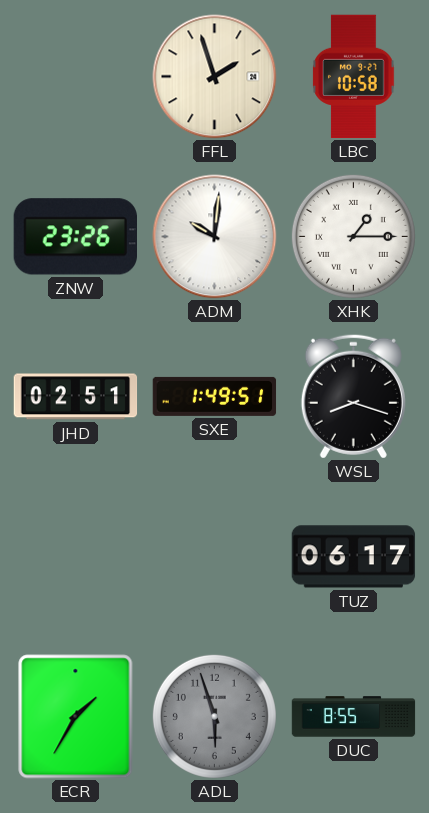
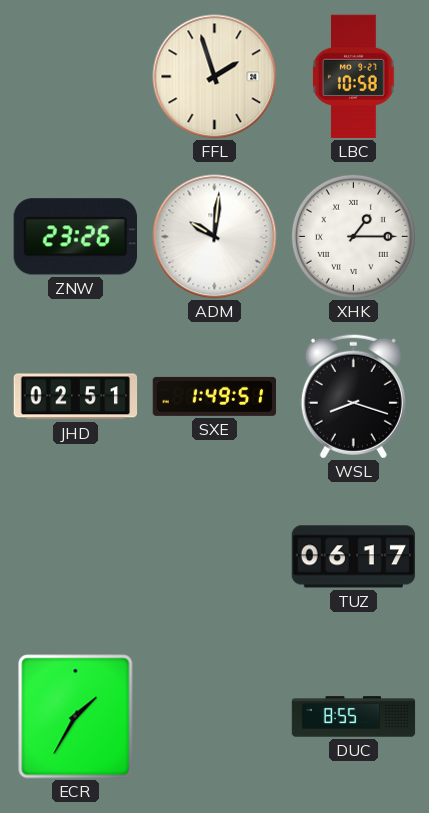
ADL: 5:57 -> none (214, 716)
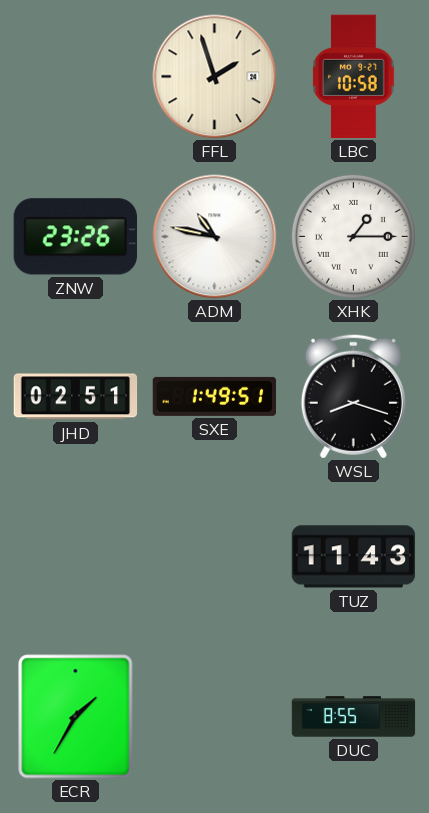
ADM: 10:01 -> 10:47 (215, 237)
TUZ: 06:17 -> 11:43 (354, 557)
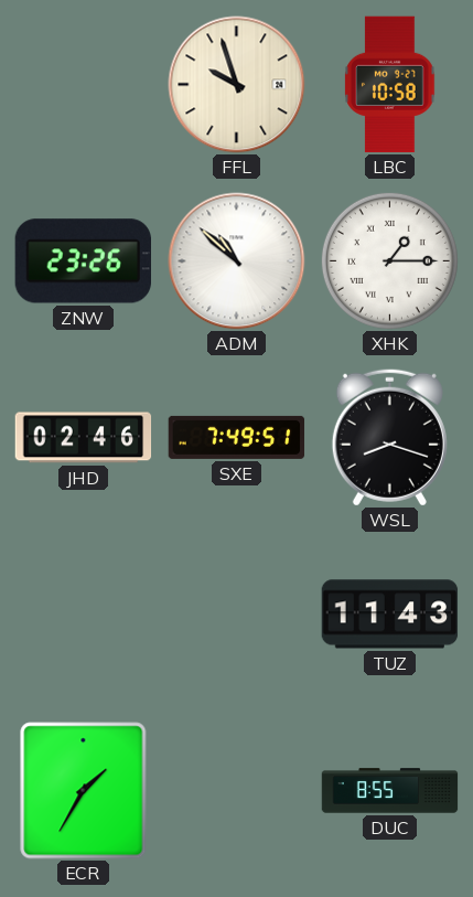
FFL: 1:57 -> 9:57 (237, 85)
ADM: 10:47 -> 10:52 (237, 261)
JHD: 02:51 -> 02:46 (84, 438)
SXE: 1:49 -> 7:49 (237, 437)
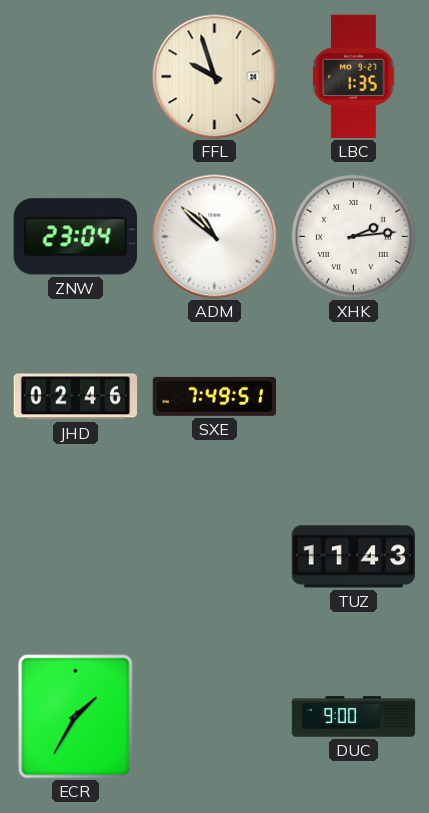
LBC: 10:58 -> 1:35 (354, 77)
ZNW: 23:26 -> 23:04 (75, 237)
XHK: 1:15 -> 2:14 (353, 236)
WSL: 8:18 -> none (389, 437)
DUC: 8:55 -> 9:00 (354, 717)
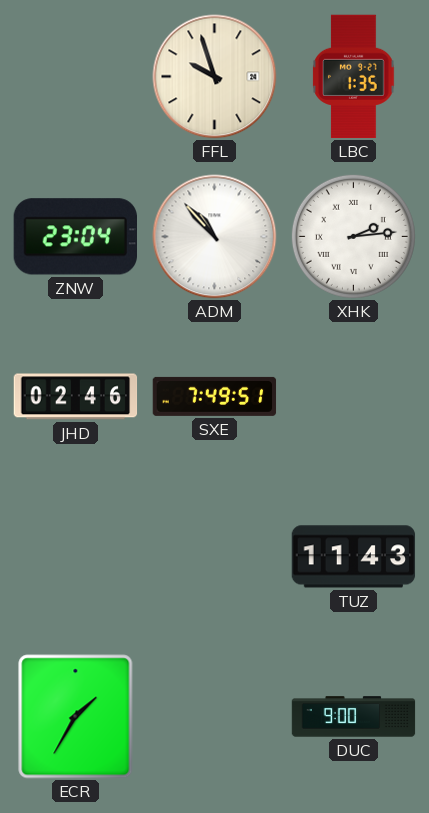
ADM: 10:52 -> 10:53 (215, 237)
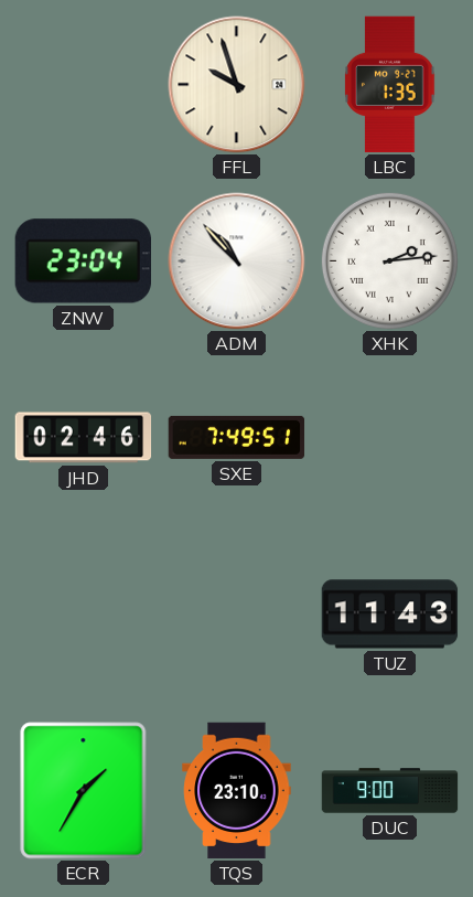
TQS: none -> 23:10 (237, 791)
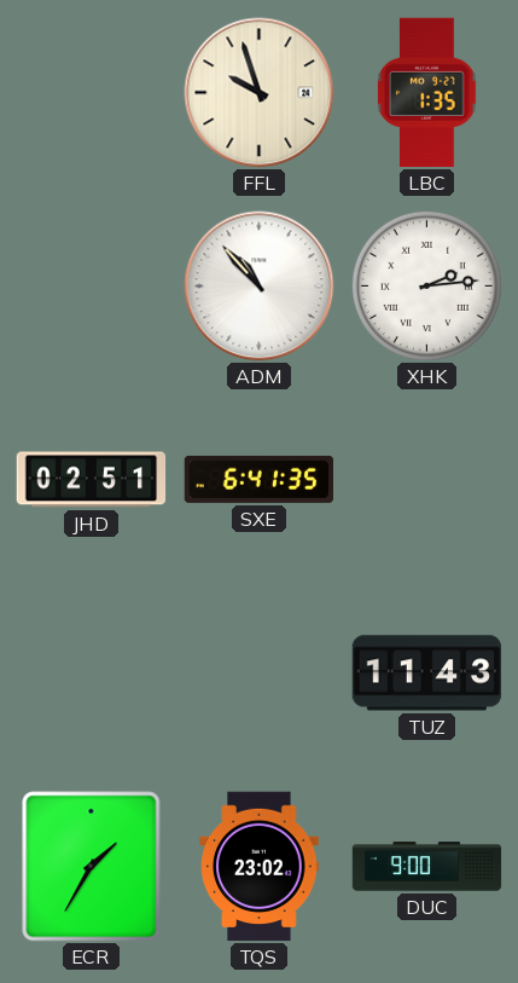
ZNW: 23:04 -> none (83, 261)
JHD: 02:46 -> 02:51 (92, 480)
SXE: 7:49 -> 6:41 (260, 479)
TQS: 23:10 -> 23:02 (260, 867)
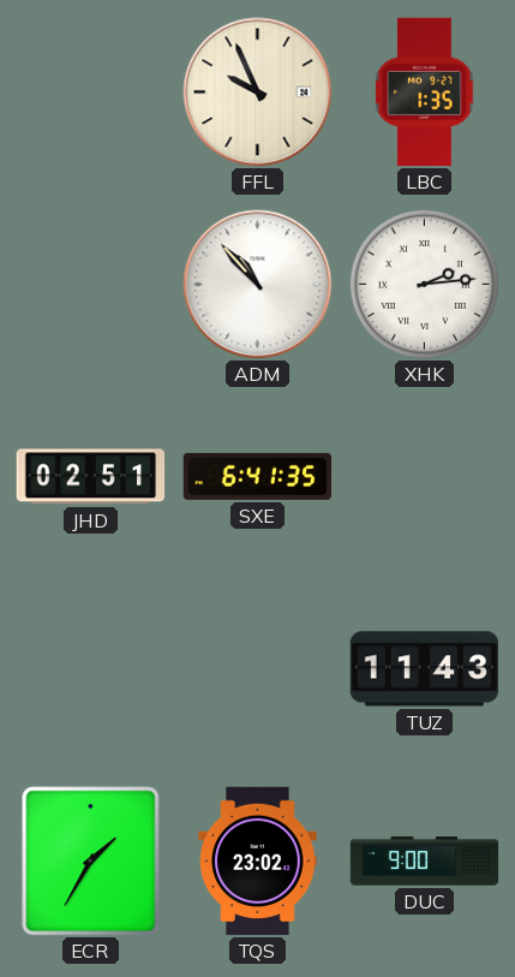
FFL: 9:57 -> 9:56 (258, 93)
